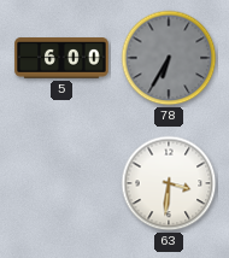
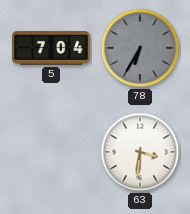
5: 6:00 -> 7:04 (51, 48)
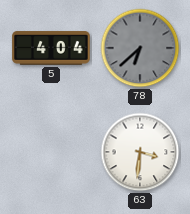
5: 7:04 -> 4:04 (51, 48)
78: 6:35 -> 6:38 (140, 48)
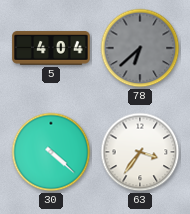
30: none -> 4:22 (51, 152)
63: 3:31 -> 3:36 (140, 152)
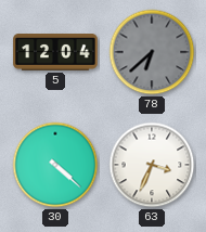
5: 4:04 -> 12:04 (55, 52)
63: 3:36 -> 3:34 (152, 165)
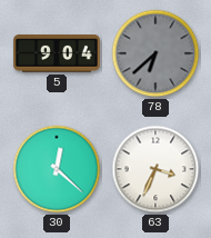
5: 12:04 -> 9:04 (57, 53)
30: 4:22 -> 12:22 (57, 169)
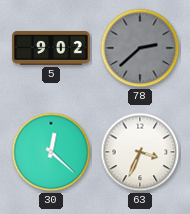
5: 9:04 -> 9:02 (51, 48)
78: 6:38 -> 2:38 (140, 48)
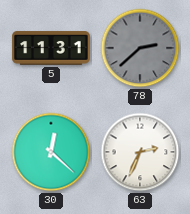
5: 9:02 -> 11:31 (51, 48)
63: 3:34 -> 2:34 (140, 152)
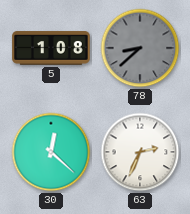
5: 11:31 -> 1:08 (51, 48)
78: 2:38 -> 8:38 (140, 48)
